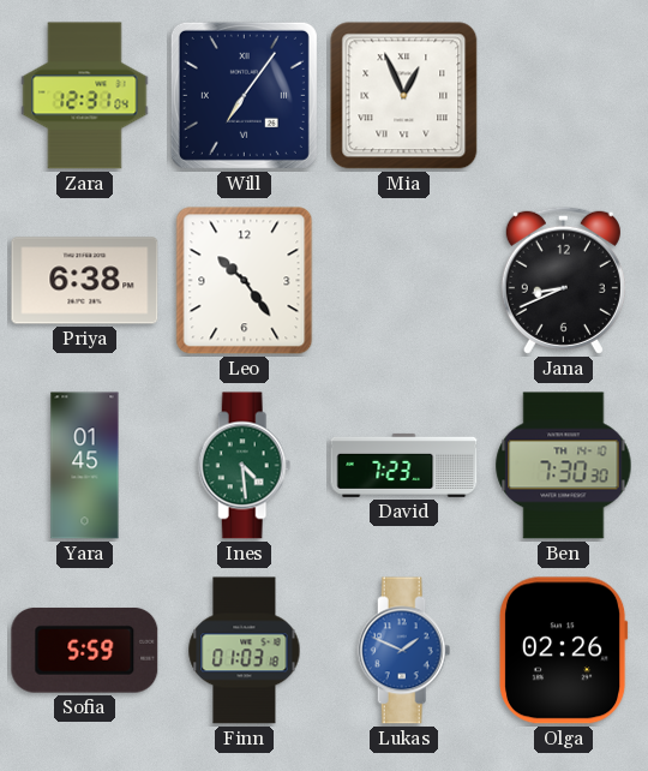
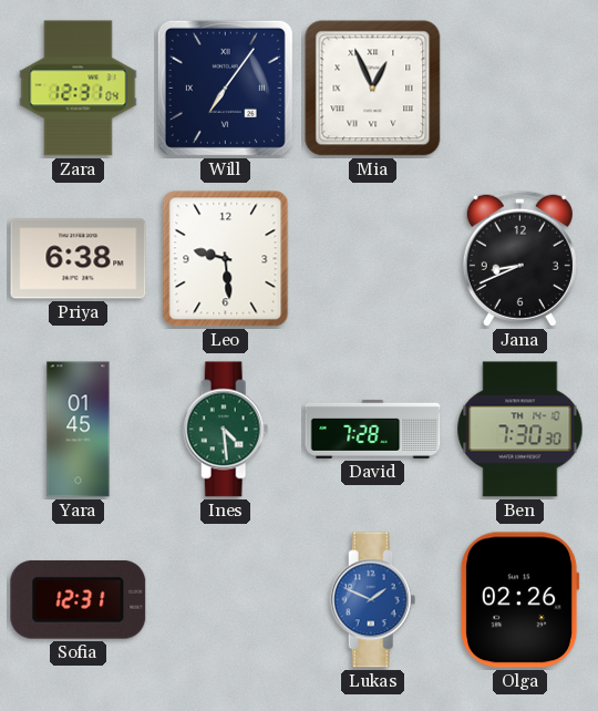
Leo: 10:24 -> 9:29 (226, 259)
David: 7:23 -> 7:28 (373, 429)
Sofia: 5:59 -> 12:31 (79, 599)
Finn: 01:03 -> none (245, 651)
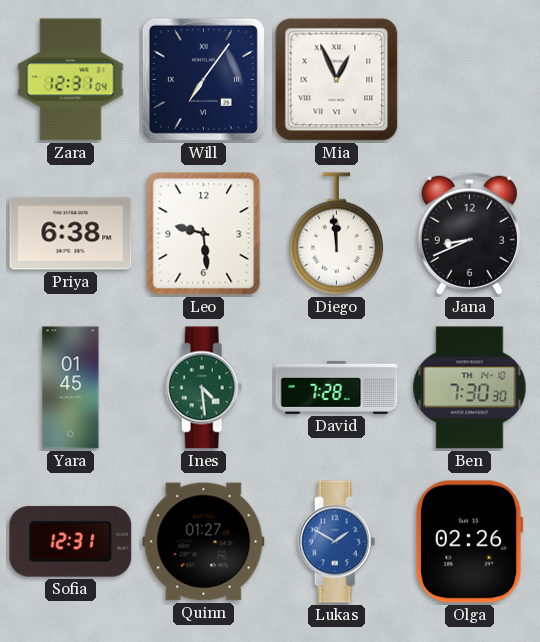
Diego: none -> 11:59 (337, 234)
Quinn: none -> 01:27 (204, 542)
Lukas: 1:49 -> 1:50 (337, 542)
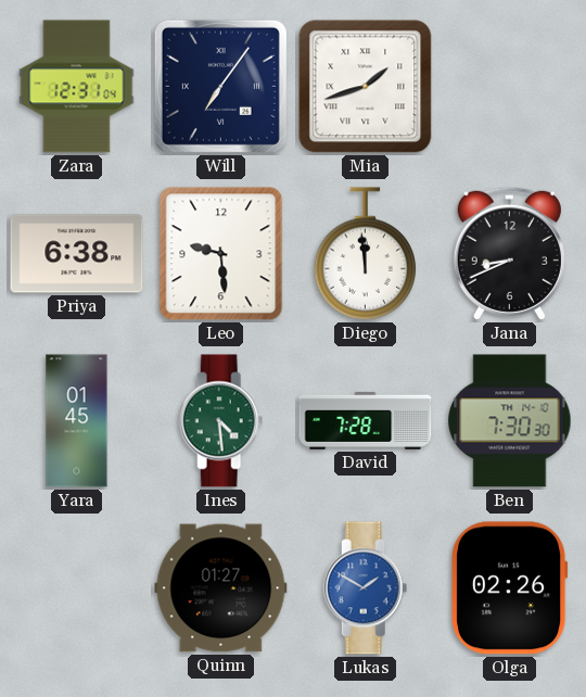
Mia: 12:56 -> 1:42 (366, 87)
Sofia: 12:31 -> none (71, 541)
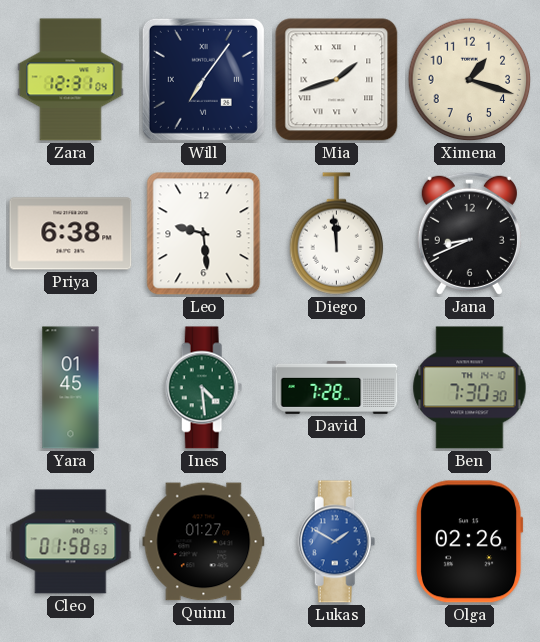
Ximena: none -> 1:18 (470, 80)
Cleo: none -> 01:58 (71, 542)
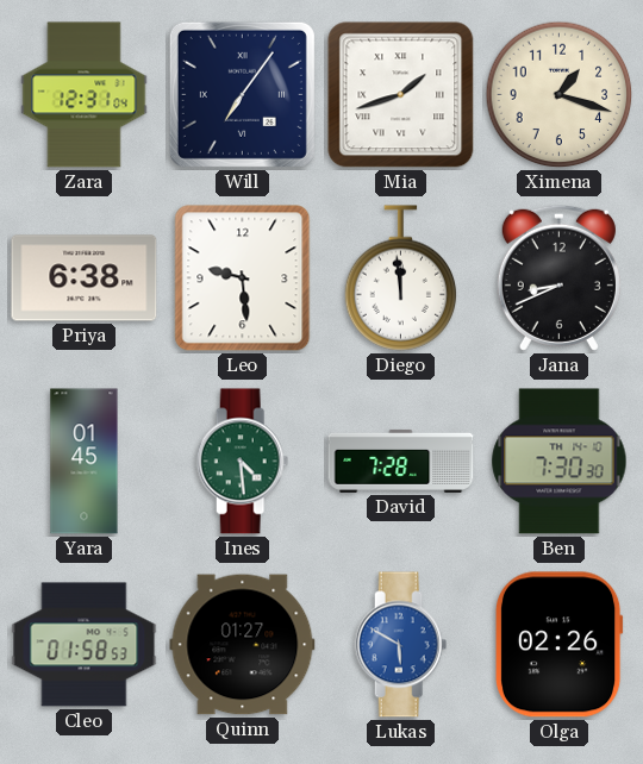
Lukas: 1:50 -> 5:50 (401, 645)
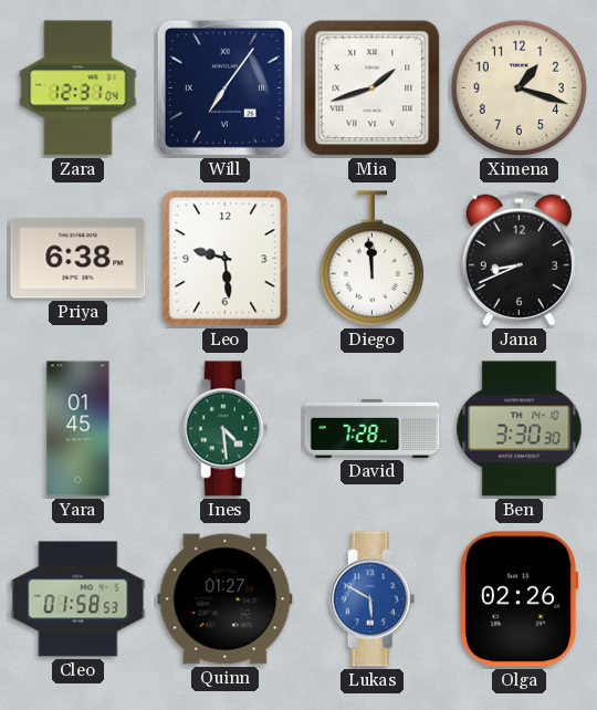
Ben: 7:30 -> 3:30 (520, 429)
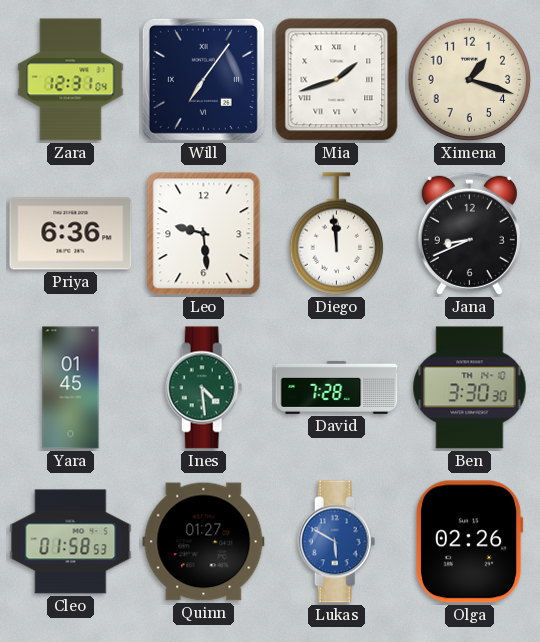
Priya: 6:38 -> 6:36 (71, 234)
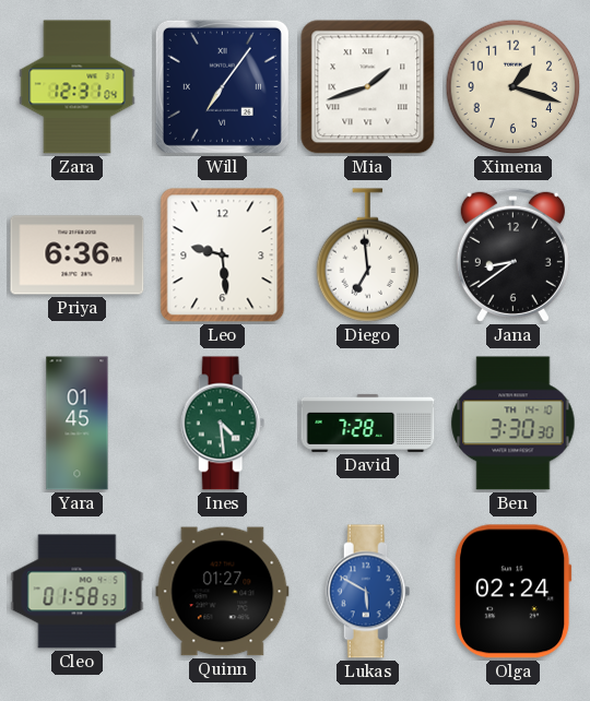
Diego: 11:59 -> 6:59 (368, 256)
Jana: 8:41 -> 8:39 (512, 254)
Olga: 02:26 -> 02:24 (512, 592)
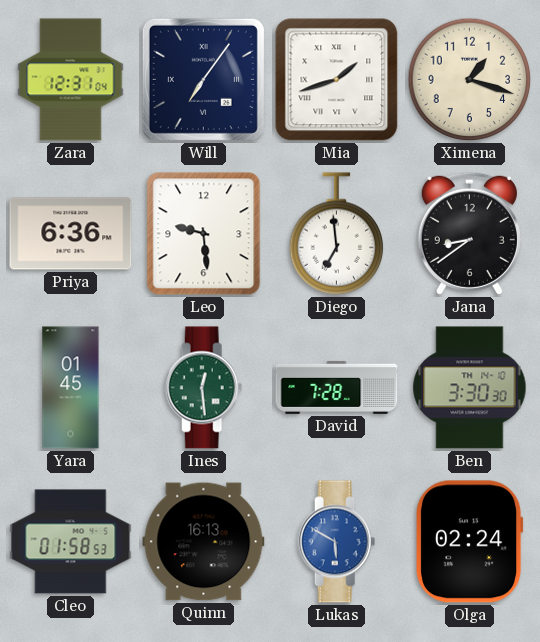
Ines: 4:29 -> 12:29 (204, 388)
Quinn: 01:27 -> 16:13 (204, 542)
